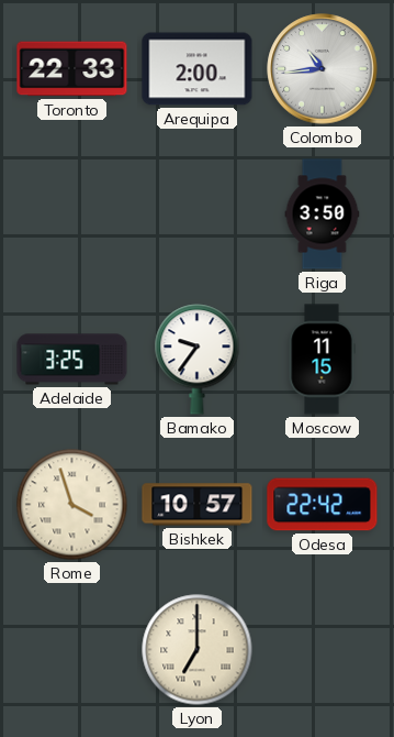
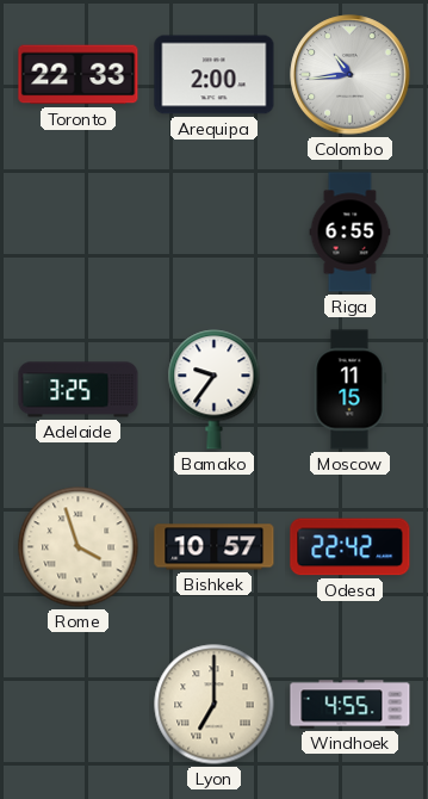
Riga: 3:50 -> 6:55 (351, 233)
Windhoek: none -> 4:55 (351, 705)
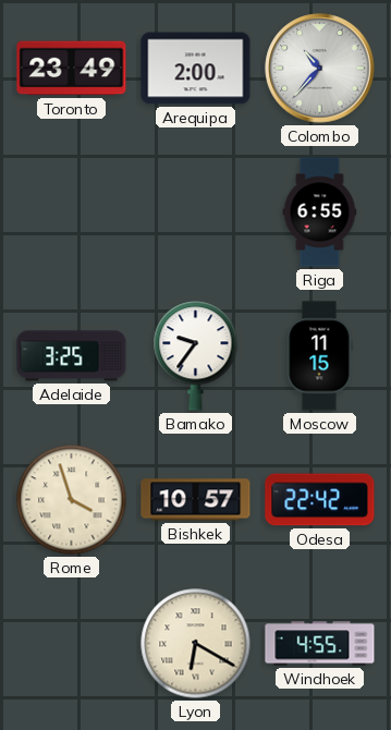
Toronto: 22:33 -> 23:49 (72, 69)
Colombo: 10:44 -> 10:37 (320, 69)
Lyon: 7:00 -> 6:20 (196, 644)
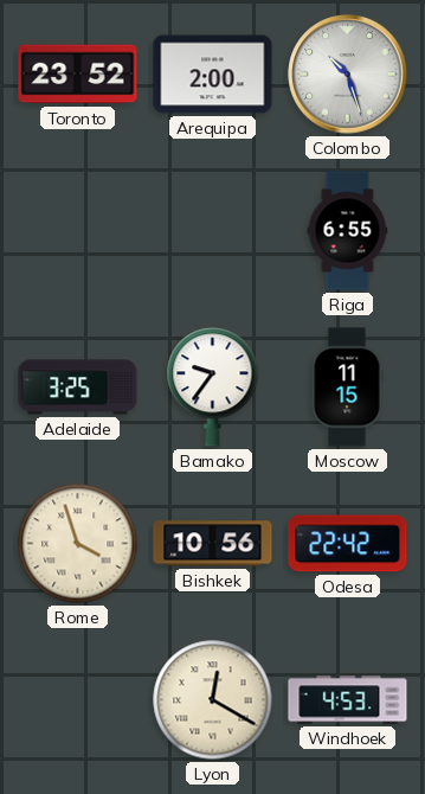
Toronto: 23:49 -> 23:52 (78, 75)
Colombo: 10:37 -> 10:27 (348, 75)
Bishkek: 10:57 -> 10:56 (213, 544)
Lyon: 6:20 -> 12:20 (213, 700)
Windhoek: 4:55 -> 4:53 (348, 700)
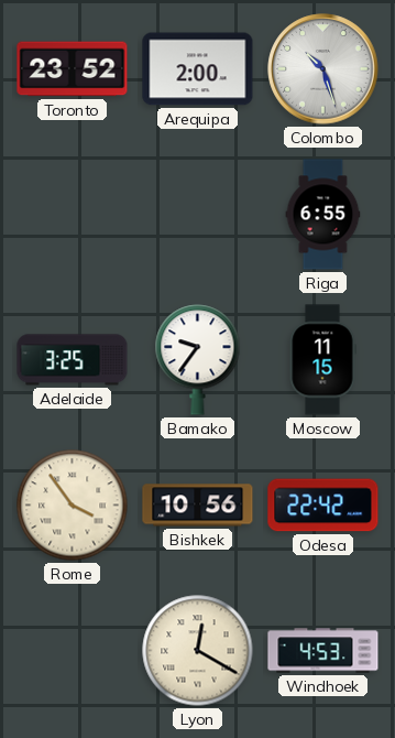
Rome: 3:57 -> 3:54 (73, 506)
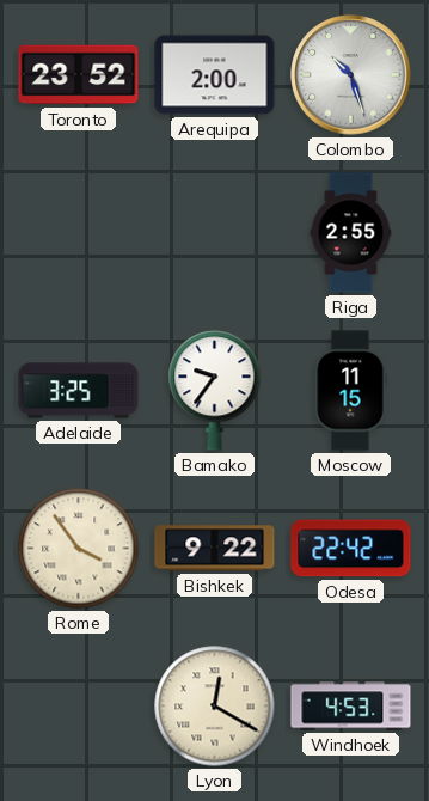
Riga: 6:55 -> 2:55 (351, 233)
Bishkek: 10:56 -> 9:22 (215, 549)
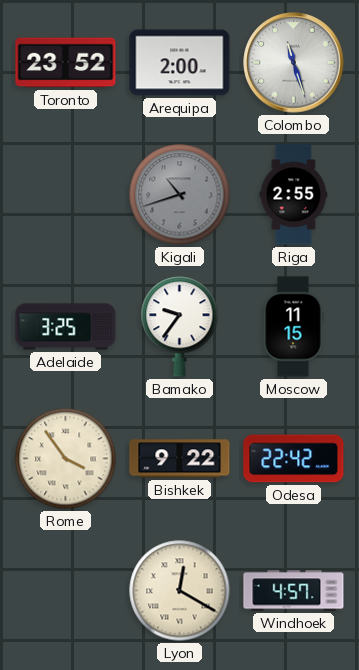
Colombo: 10:27 -> 11:27 (294, 63)
Kigali: none -> 10:42 (180, 195)
Windhoek: 4:53 -> 4:57 (294, 591)
